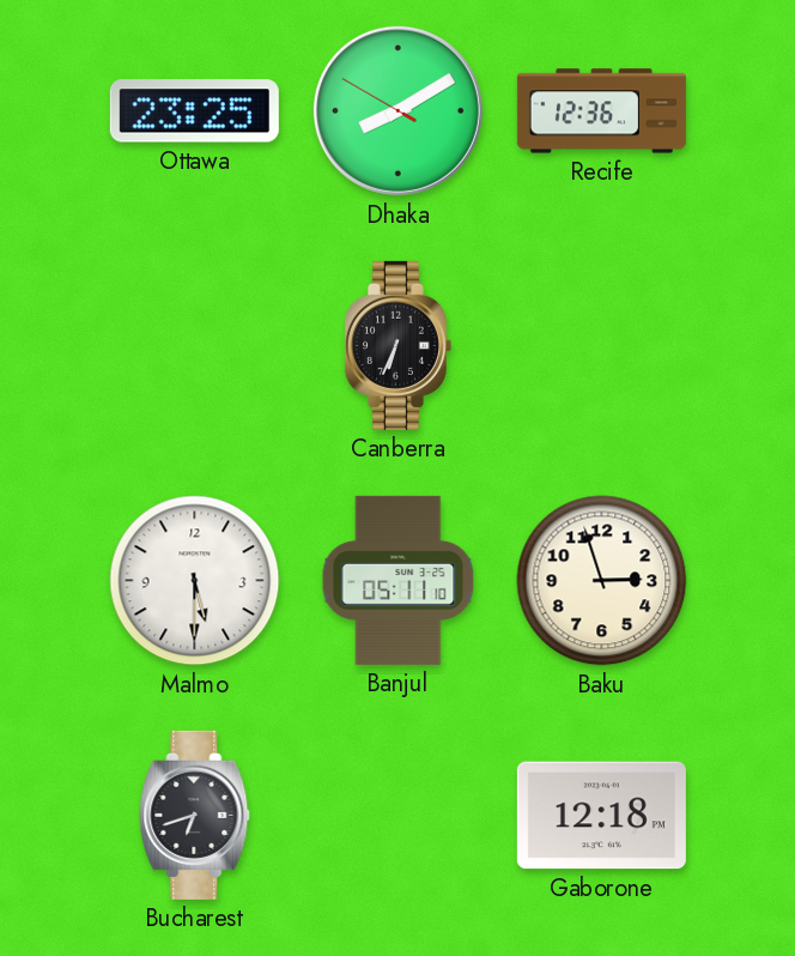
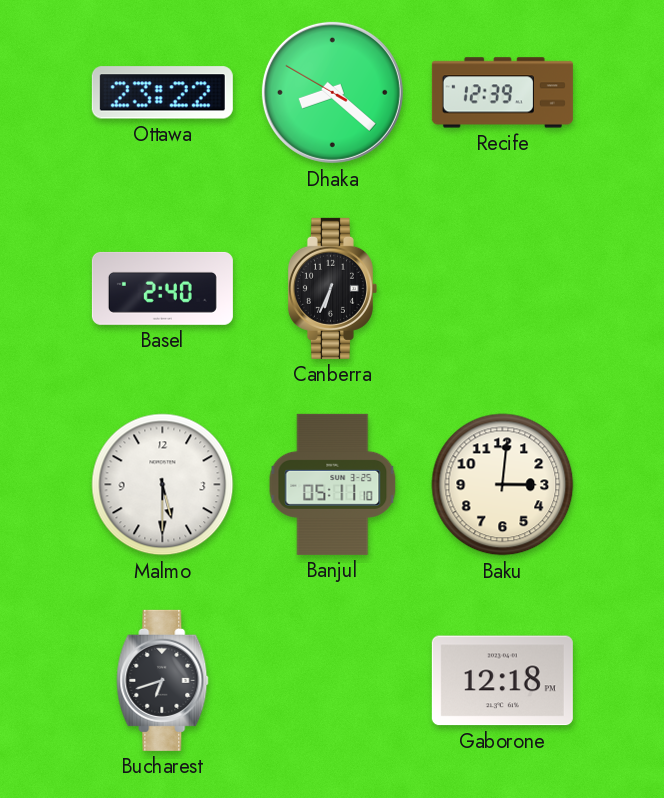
Ottawa: 23:25 -> 23:22 (162, 93)
Dhaka: 8:09 -> 8:21 (332, 92)
Recife: 12:36 -> 12:39 (502, 93)
Basel: none -> 2:40 (162, 288)
Baku: 2:57 -> 3:01 (503, 485)
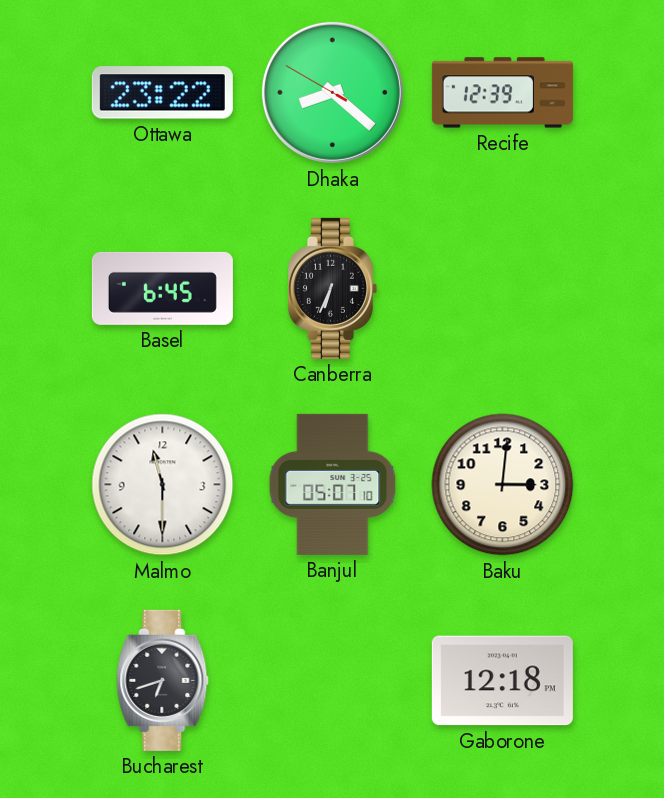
Basel: 2:40 -> 6:45 (162, 288)
Malmo: 5:30 -> 11:30 (163, 485)
Banjul: 05:11 -> 05:07 (333, 484)
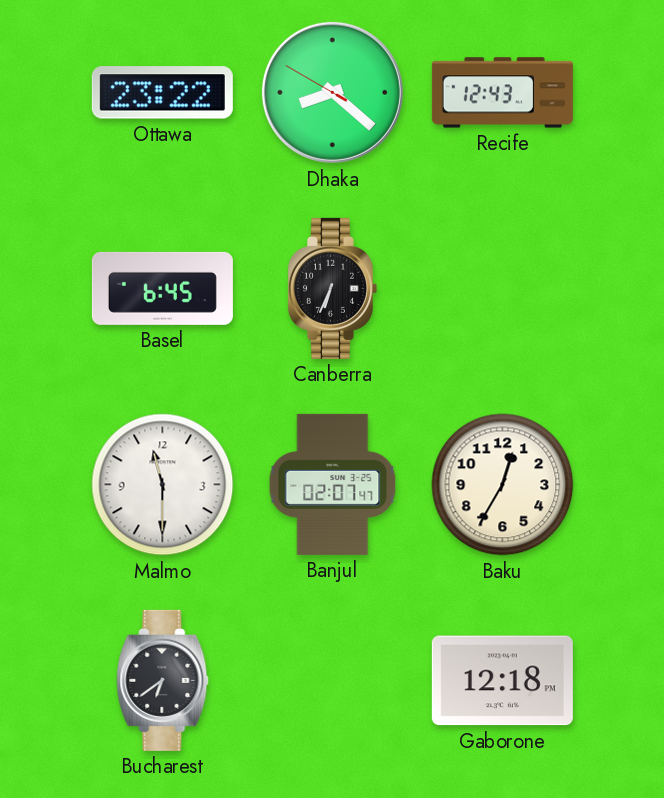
Recife: 12:39 -> 12:43 (502, 93)
Banjul: 05:07 -> 02:07 (333, 484)
Baku: 3:01 -> 12:35 (503, 485)
Bucharest: 6:42 -> 6:39 (163, 680)
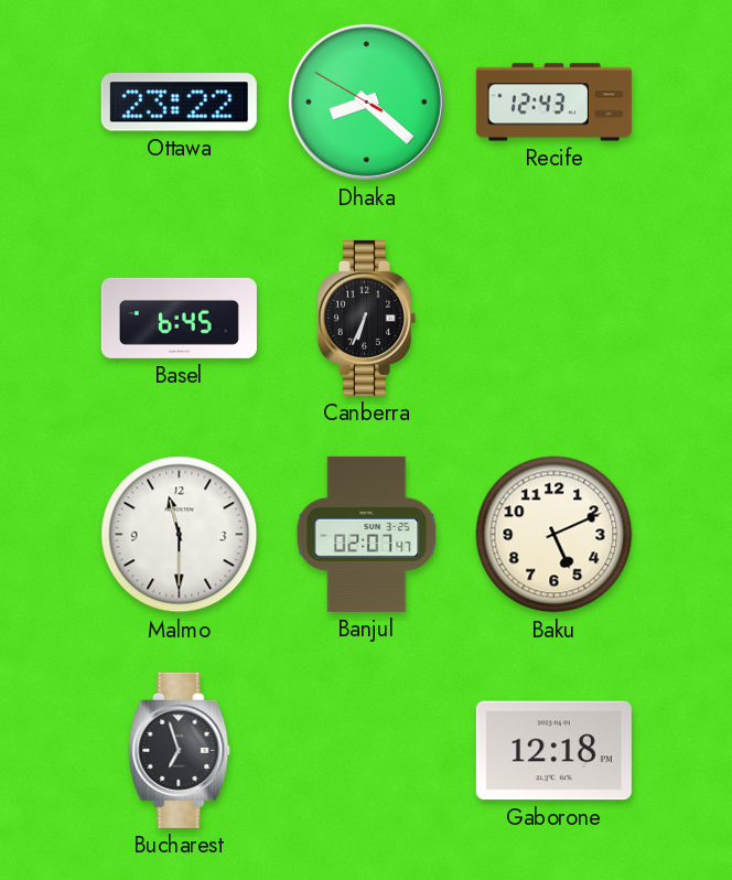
Baku: 12:35 -> 5:11 (555, 535)
Bucharest: 6:39 -> 6:57 (180, 750)
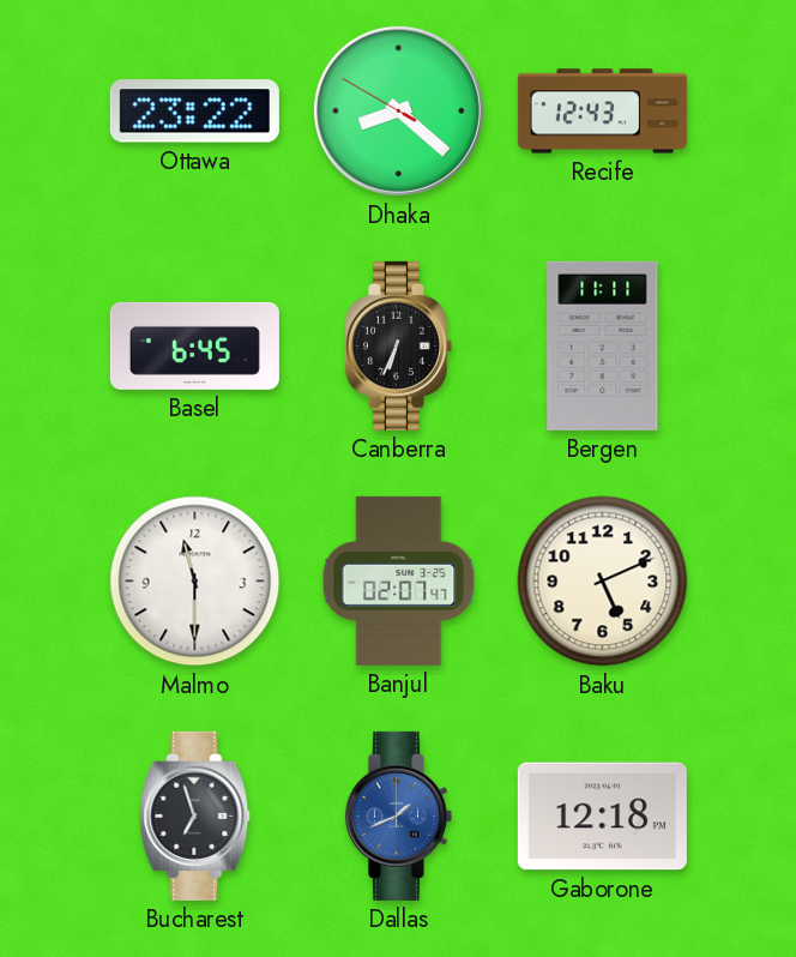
Bergen: none -> 11:11 (603, 345)
Dallas: none -> 1:41 (398, 815)
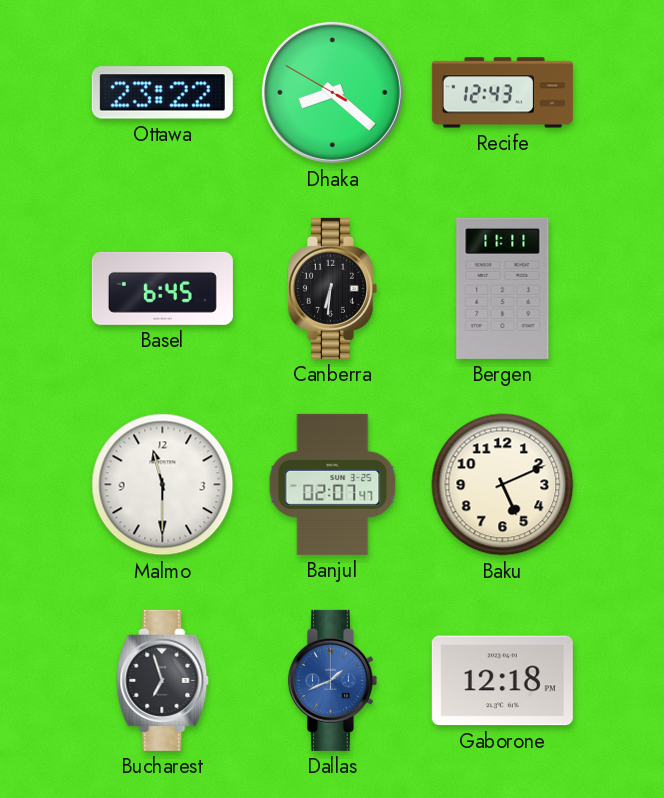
Canberra: 6:34 -> 6:31 (332, 288)
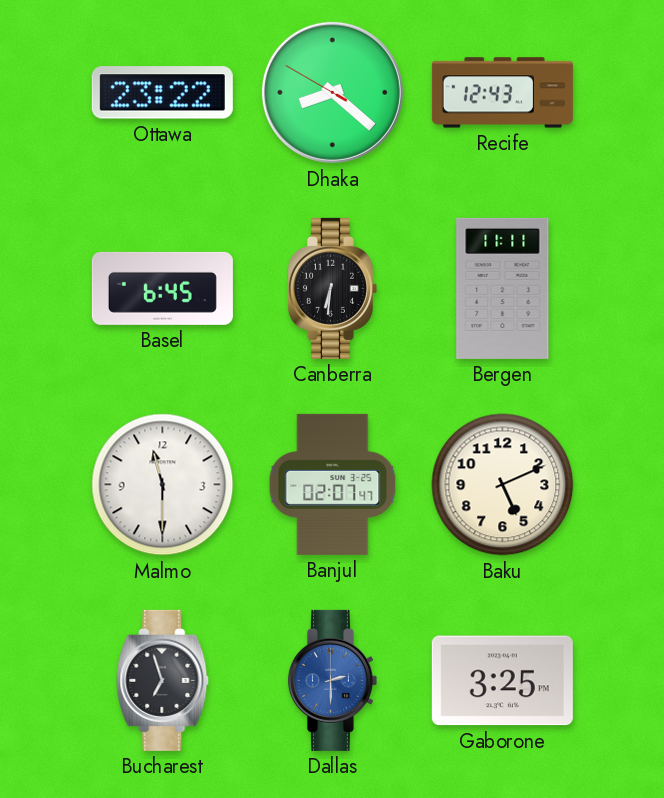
Dallas: 1:41 -> 2:30 (332, 680)
Gaborone: 12:18 -> 3:25 (502, 681)
